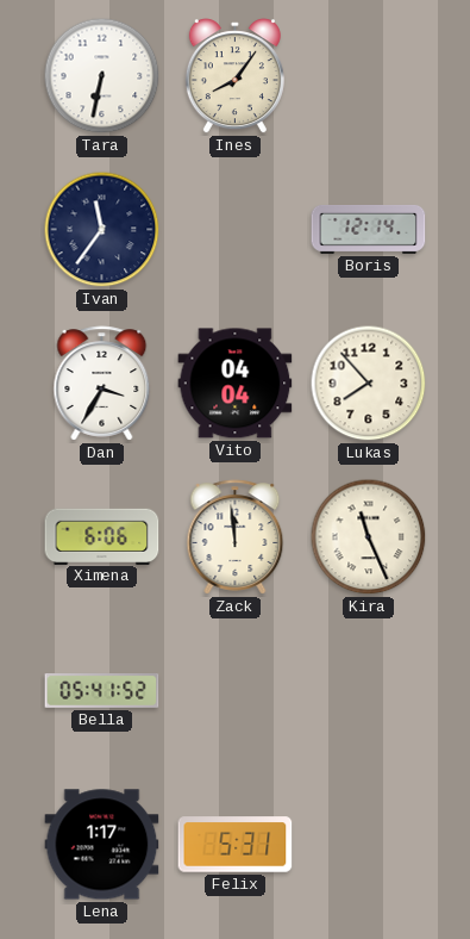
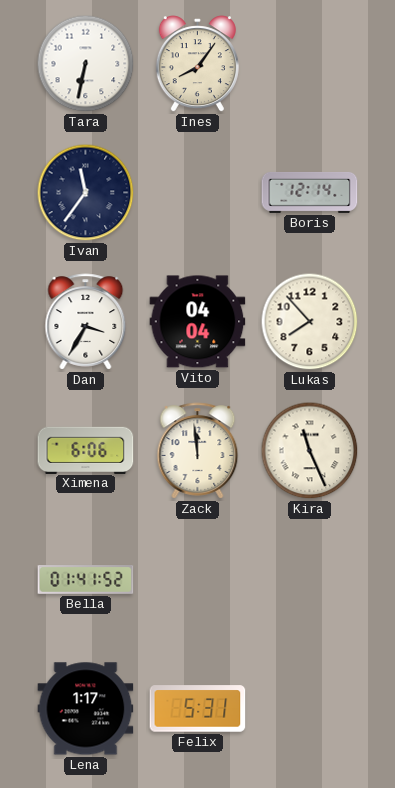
Bella: 05:41 -> 01:41 (86, 580)
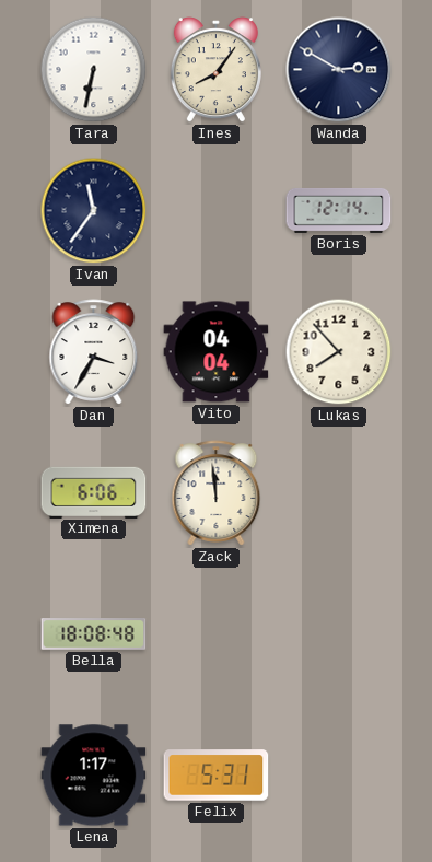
Wanda: none -> 2:50 (339, 70)
Kira: 11:26 -> none (310, 451)
Bella: 01:41 -> 18:08 (94, 634)
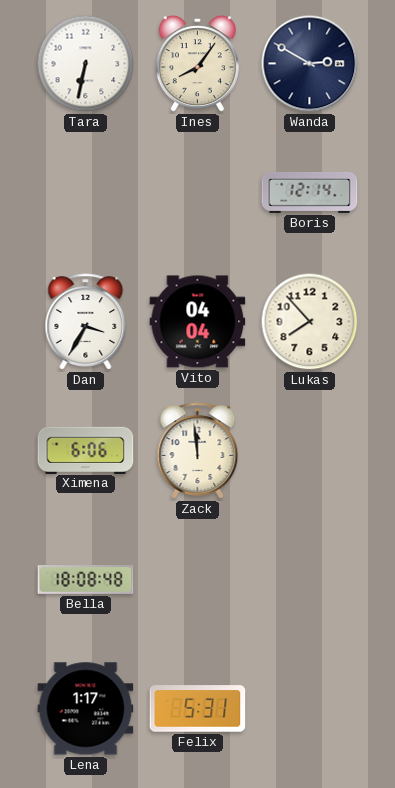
Ivan: 11:36 -> none (94, 211)
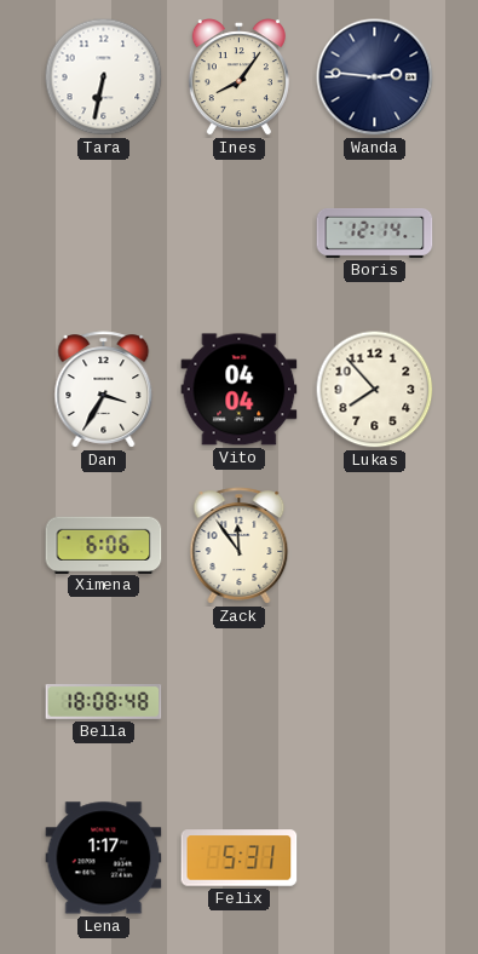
Wanda: 2:50 -> 2:46 (375, 77)
Zack: 11:59 -> 11:54 (240, 546)
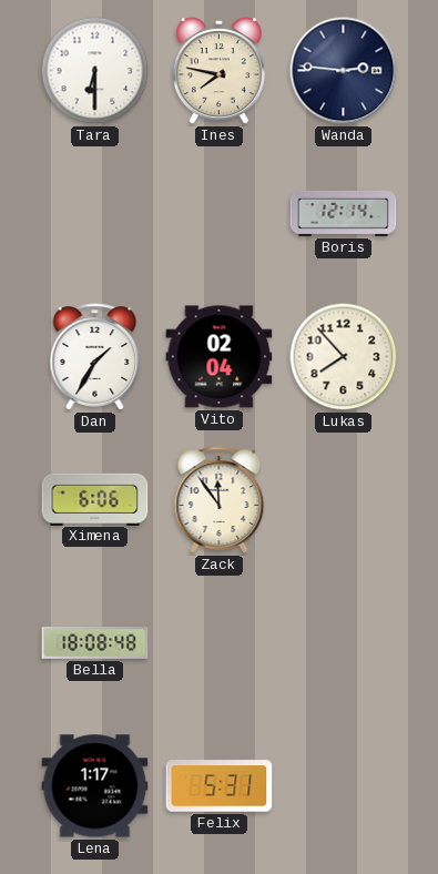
Tara: 6:32 -> 6:30 (95, 71)
Ines: 8:06 -> 7:47 (218, 71)
Dan: 3:35 -> 1:35 (95, 357)
Vito: 04:04 -> 02:04 (220, 357)
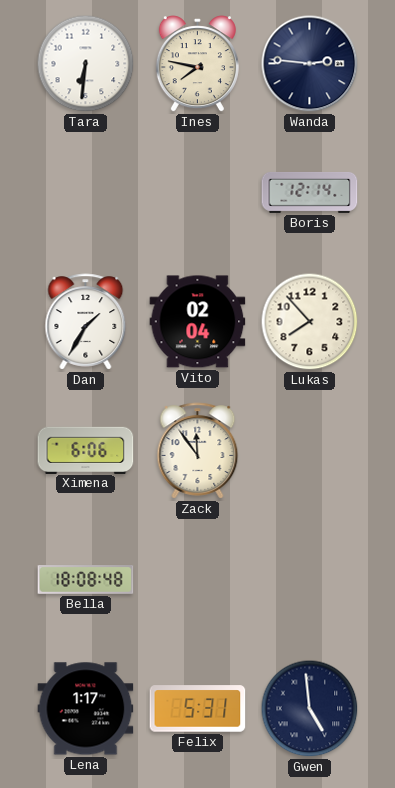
Tara: 6:30 -> 6:31 (86, 64)
Gwen: none -> 4:59 (310, 709)
